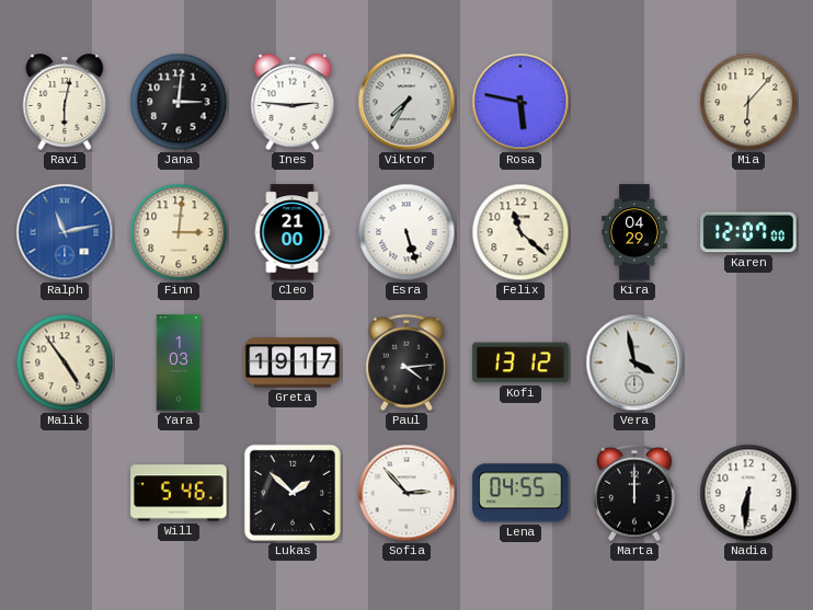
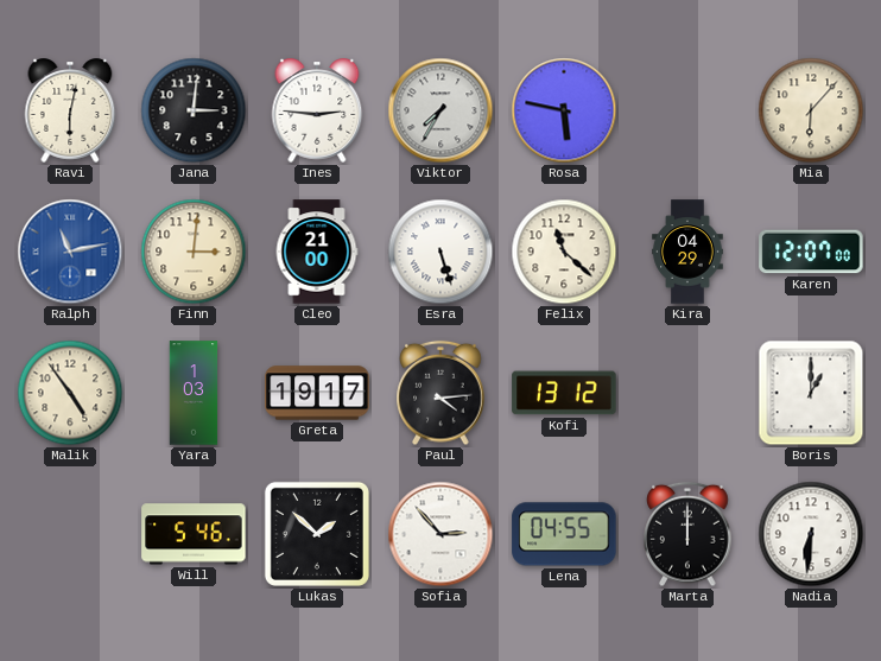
Vera: 3:58 -> none (634, 362)
Boris: none -> 1:00 (811, 393)
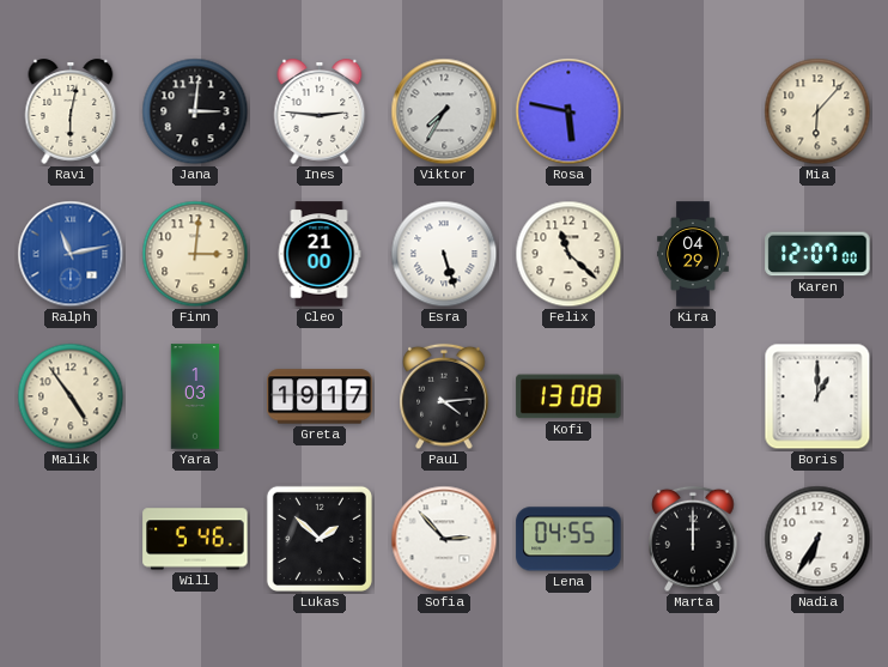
Kofi: 13:12 -> 13:08 (568, 396)
Nadia: 6:31 -> 6:35 (817, 539)
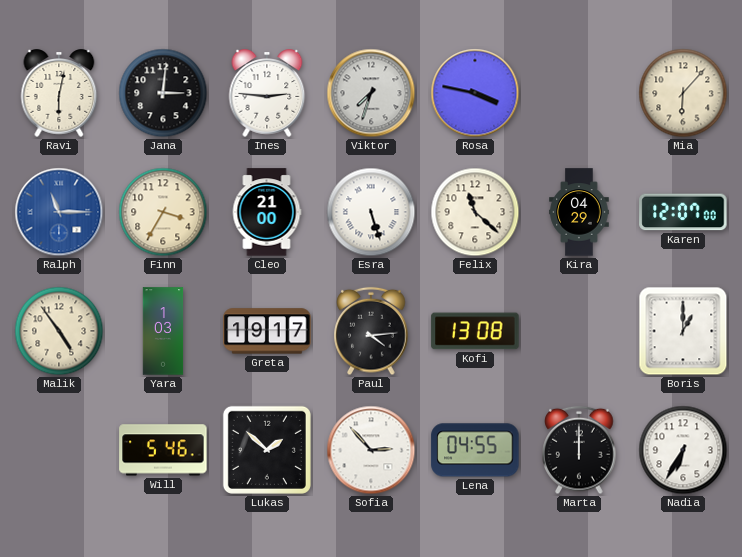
Viktor: 7:35 -> 7:33 (371, 93)
Rosa: 5:47 -> 3:47 (475, 93)
Ralph: 11:13 -> 11:15 (59, 212)
Finn: 3:01 -> 3:35 (163, 212)
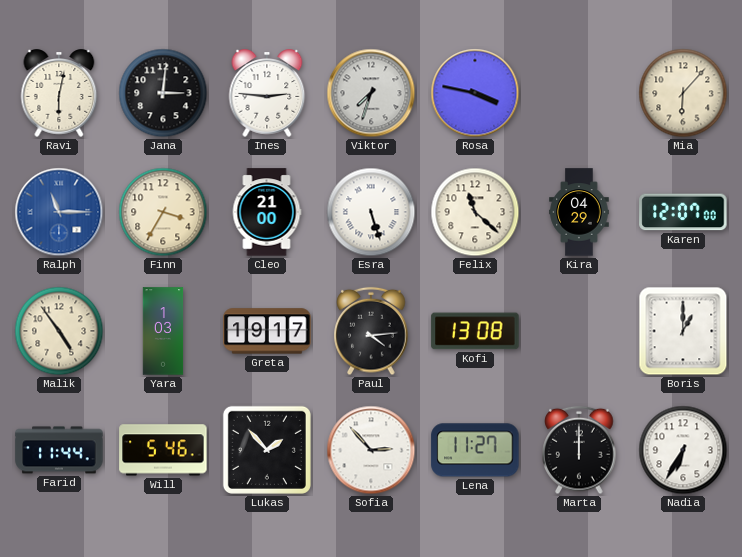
Farid: none -> 11:44 (59, 450)
Lukas: 1:52 -> 1:53 (267, 450)
Lena: 04:55 -> 11:27 (475, 450)
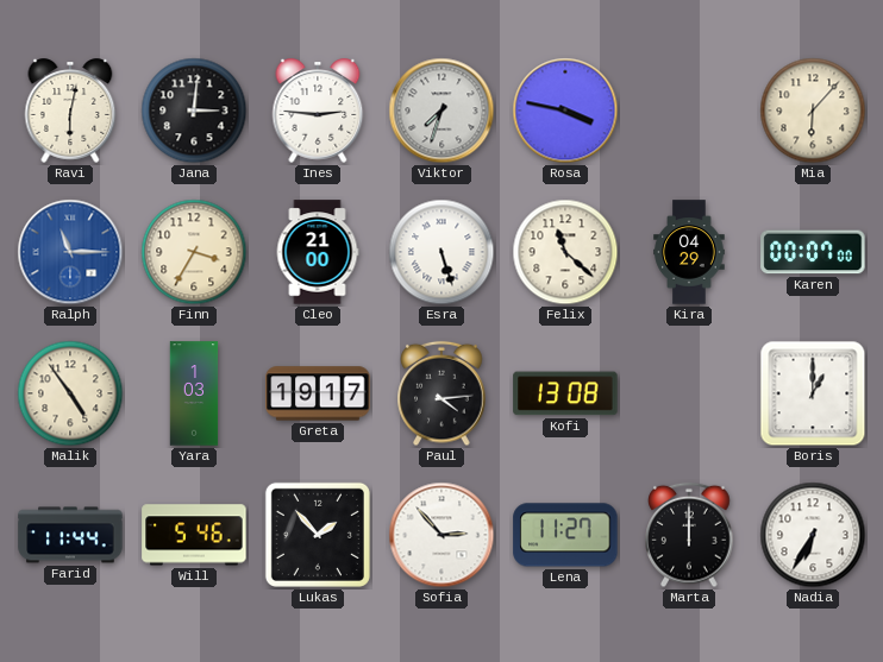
Karen: 12:07 -> 00:07 (813, 252)
